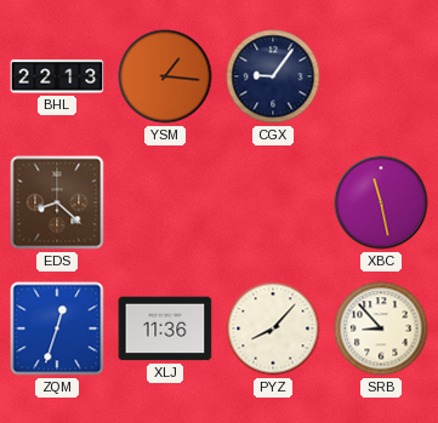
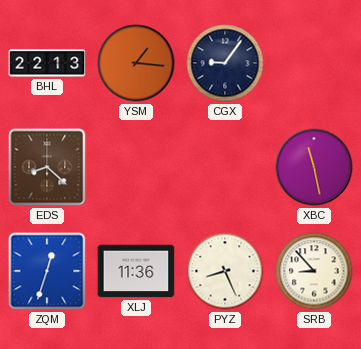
PYZ: 8:07 -> 8:26 (225, 271)
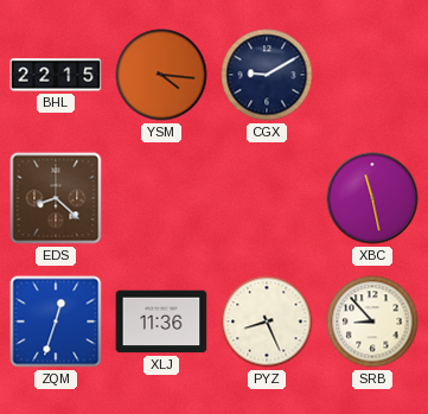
BHL: 22:13 -> 22:15 (56, 75)
YSM: 1:16 -> 4:16 (161, 75)
CGX: 9:06 -> 9:10 (267, 75)
